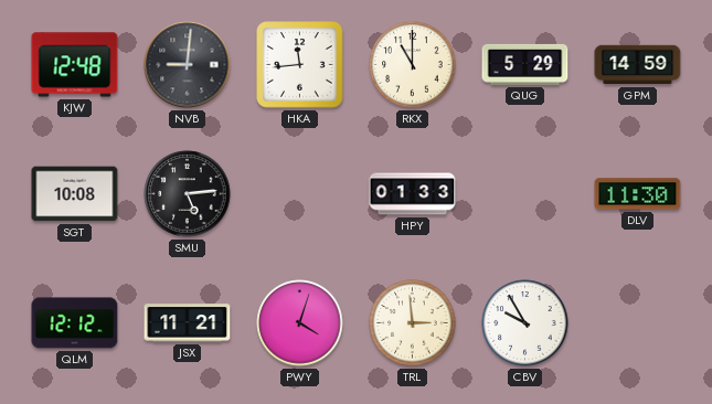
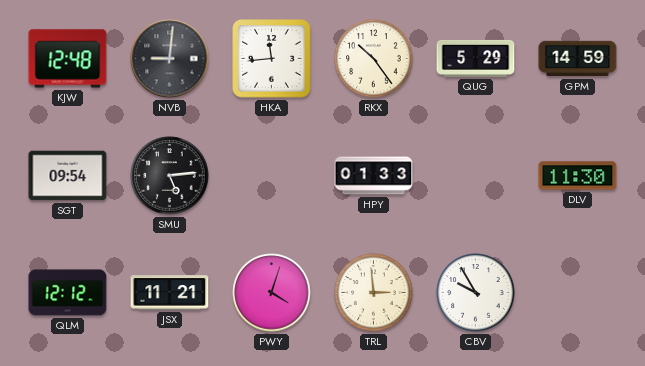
RKX: 11:00 -> 10:24 (374, 59)
SGT: 10:08 -> 09:54 (68, 176)
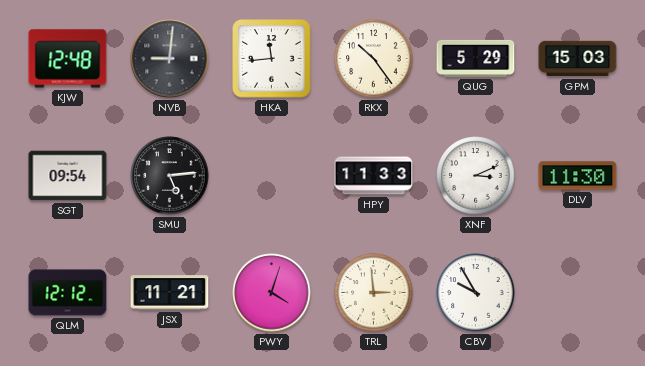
GPM: 14:59 -> 15:03 (578, 59)
HPY: 01:33 -> 11:33 (374, 176)
XNF: none -> 3:11 (476, 176)
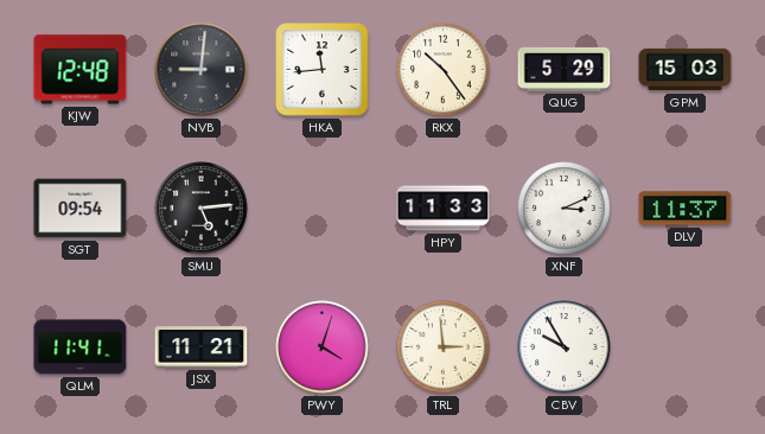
DLV: 11:30 -> 11:37 (686, 209)
QLM: 12:12 -> 11:41 (81, 347)
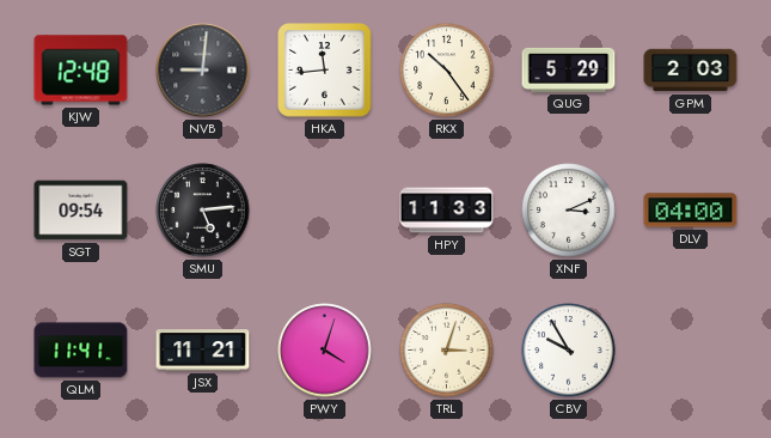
GPM: 15:03 -> 2:03 (691, 71)
DLV: 11:37 -> 04:00 (691, 211)
TRL: 2:59 -> 3:03 (447, 351)
